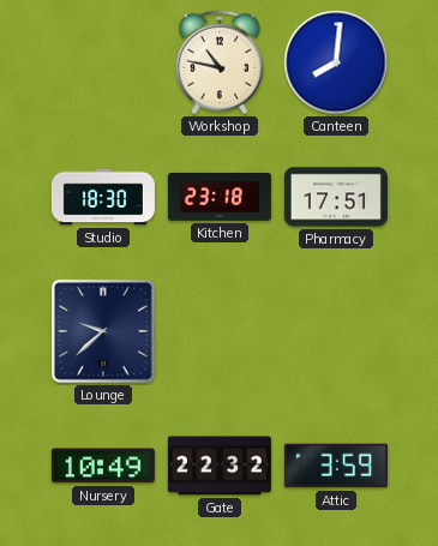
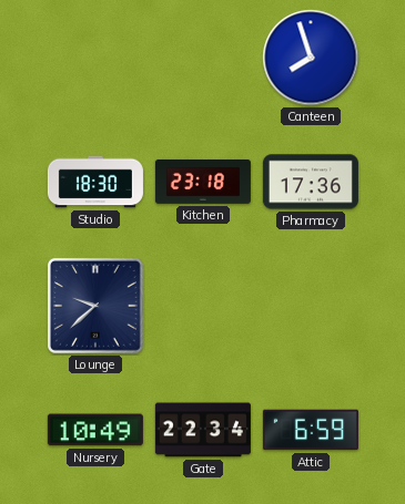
Workshop: 10:47 -> none (220, 62)
Canteen: 8:01 -> 7:57 (311, 58)
Pharmacy: 17:51 -> 17:36 (311, 182)
Gate: 22:32 -> 22:34 (203, 430)
Attic: 3:59 -> 6:59 (311, 430)
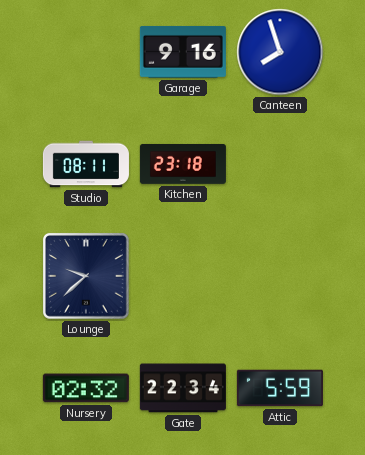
Garage: none -> 9:16 (183, 52)
Studio: 18:30 -> 08:11 (86, 164)
Pharmacy: 17:36 -> none (311, 182)
Nursery: 10:49 -> 02:32 (86, 388)
Attic: 6:59 -> 5:59 (280, 388)
